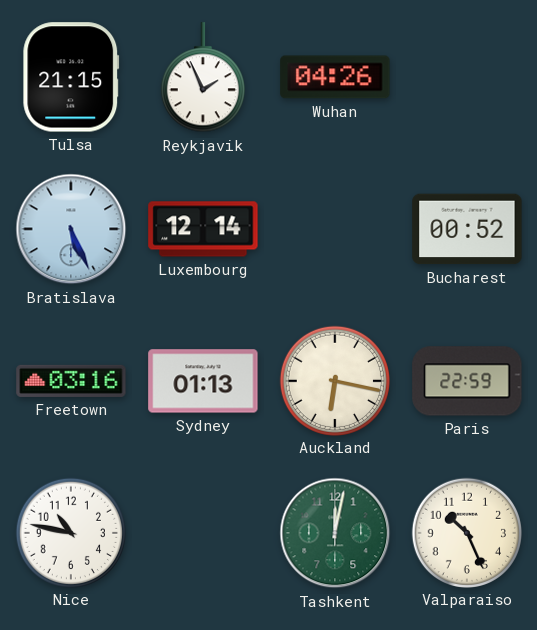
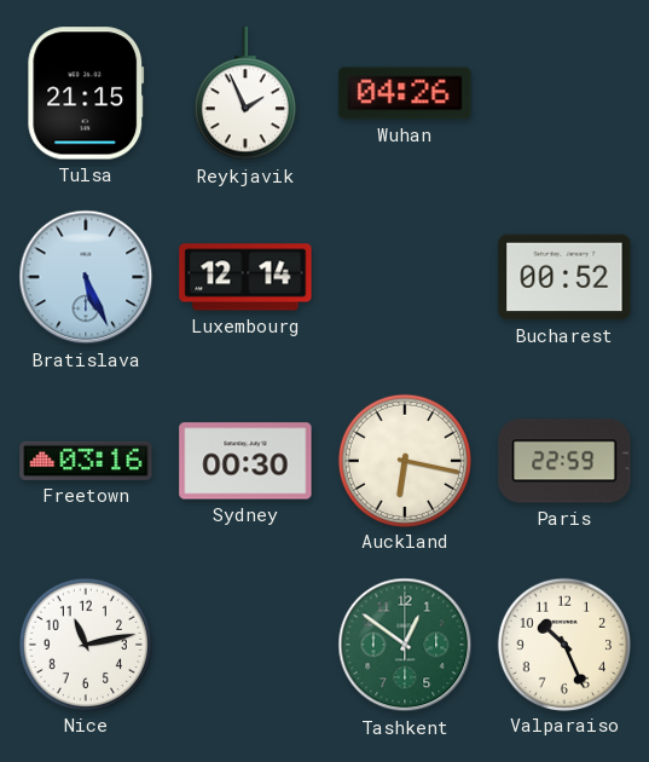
Sydney: 01:13 -> 00:30 (245, 461)
Nice: 10:47 -> 11:13 (85, 643)
Tashkent: 12:02 -> 12:51 (405, 645)
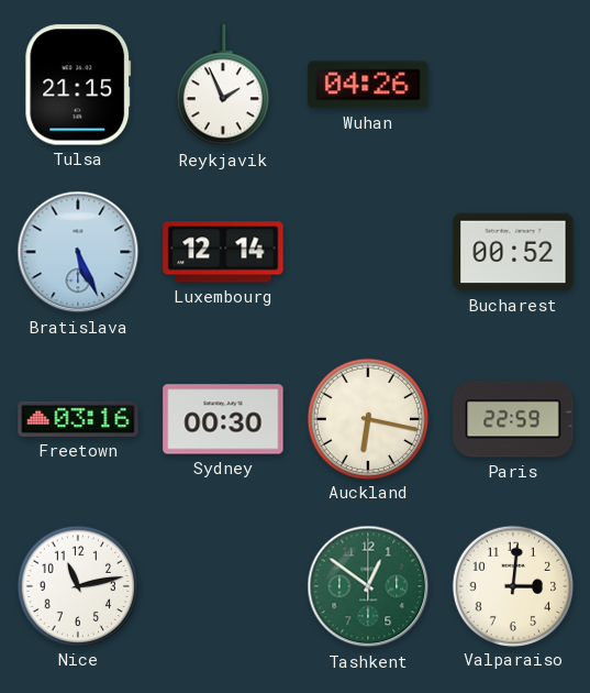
Valparaiso: 10:26 -> 3:01 (512, 585)
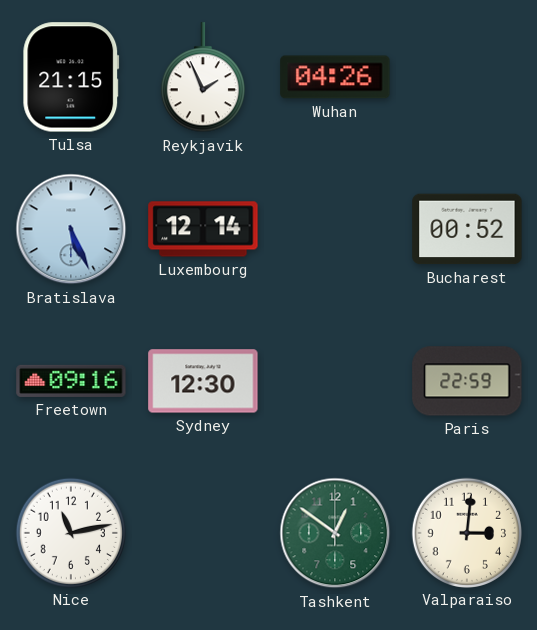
Freetown: 03:16 -> 09:16 (71, 381)
Sydney: 00:30 -> 12:30 (203, 381)
Auckland: 6:17 -> none (367, 418)
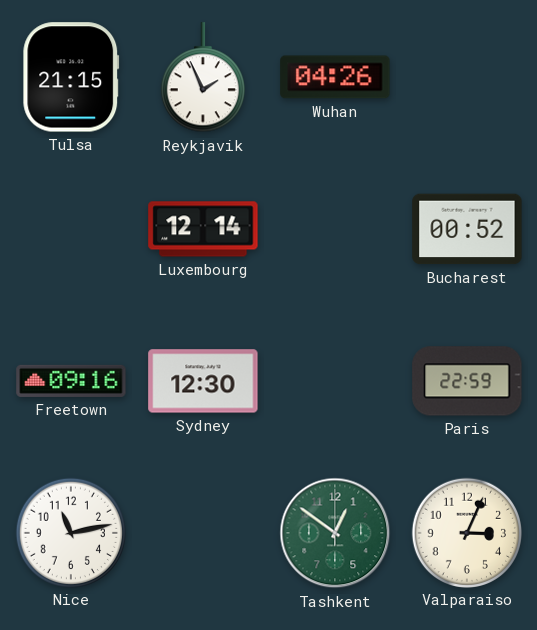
Bratislava: 5:26 -> none (71, 229)
Valparaiso: 3:01 -> 3:04 (466, 532)
